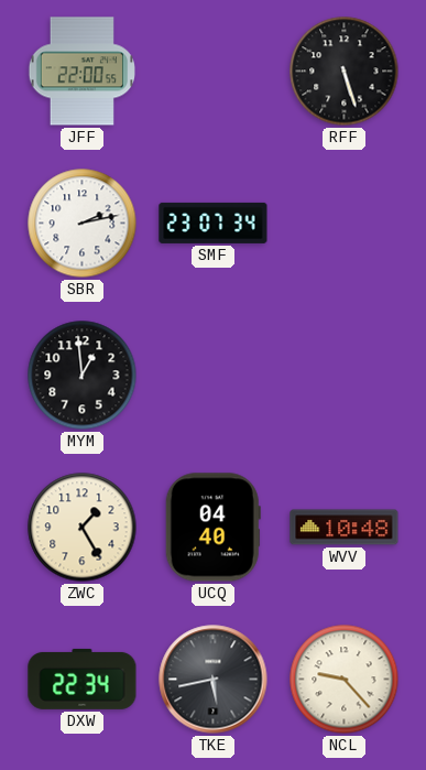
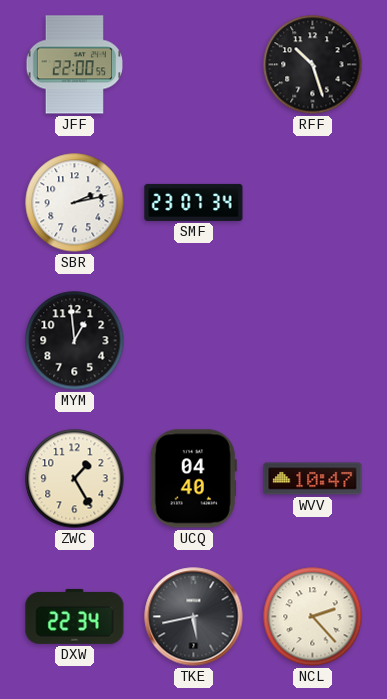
RFF: 5:27 -> 10:27 (313, 65)
WVV: 10:48 -> 10:47 (313, 479)
NCL: 9:23 -> 2:23 (313, 617)
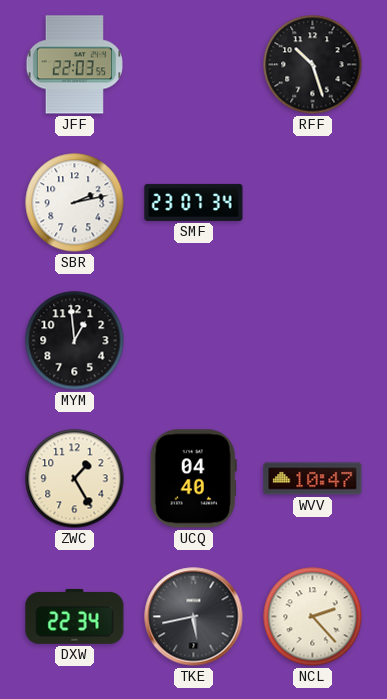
JFF: 22:00 -> 22:03 (74, 65)
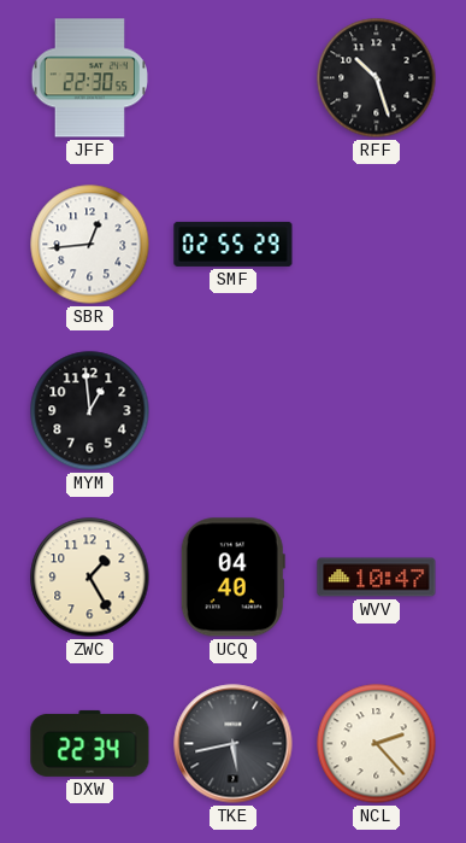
JFF: 22:03 -> 22:30 (89, 78)
SBR: 2:13 -> 12:44 (90, 245)
SMF: 23:07 -> 02:55 (234, 244)
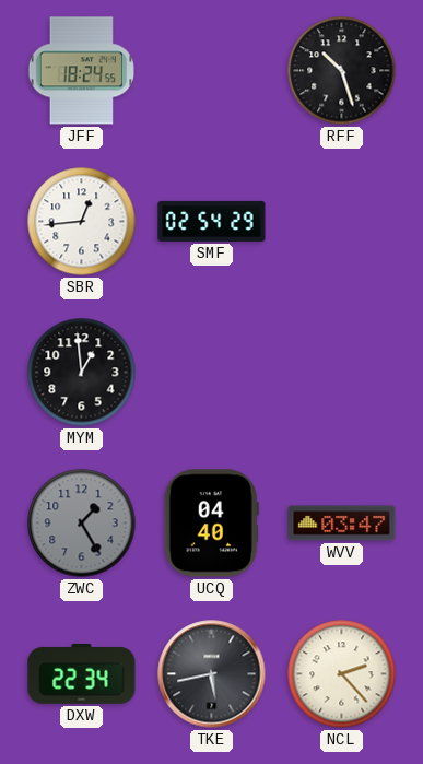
JFF: 22:30 -> 18:24 (81, 71)
SMF: 02:55 -> 02:54 (212, 221)
ZWC dial: cream -> grey (82, 524)
WVV: 10:47 -> 03:47 (342, 524)
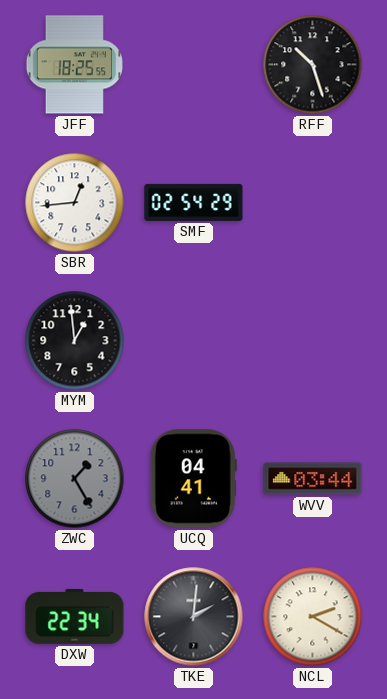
JFF: 18:24 -> 18:25 (74, 65)
UCQ: 04:40 -> 04:41 (193, 479)
WVV: 03:47 -> 03:44 (313, 479)
TKE: 5:43 -> 2:01 (194, 617)
NCL: 2:23 -> 2:20 (313, 617)
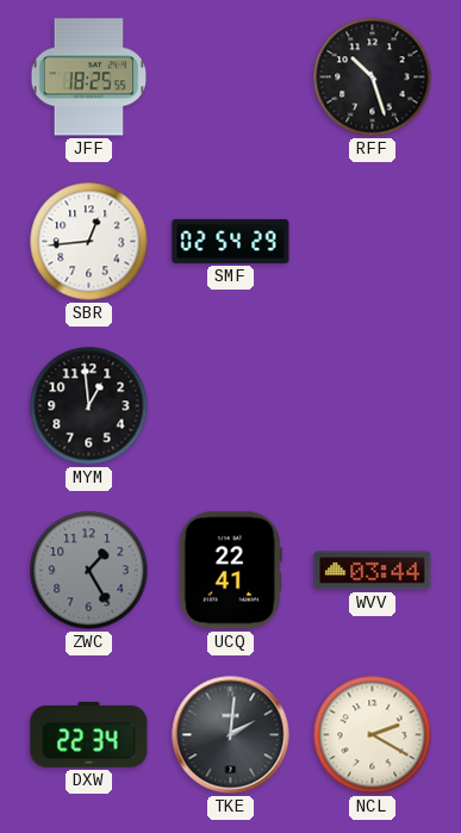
UCQ: 04:41 -> 22:41 (230, 571)
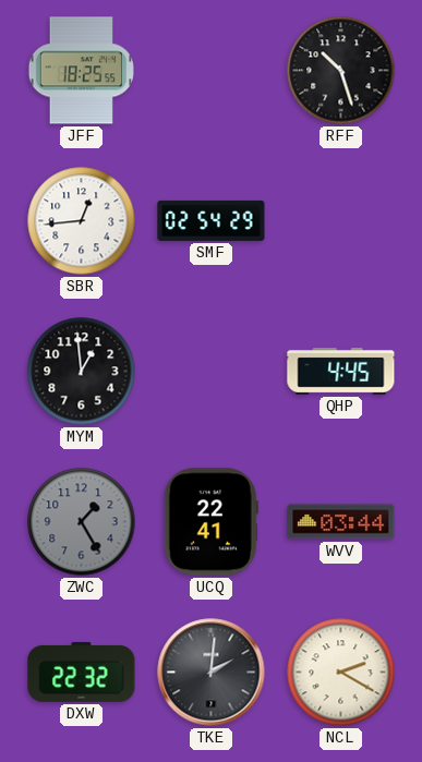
QHP: none -> 4:45 (341, 371)
DXW: 22:34 -> 22:32 (82, 672)
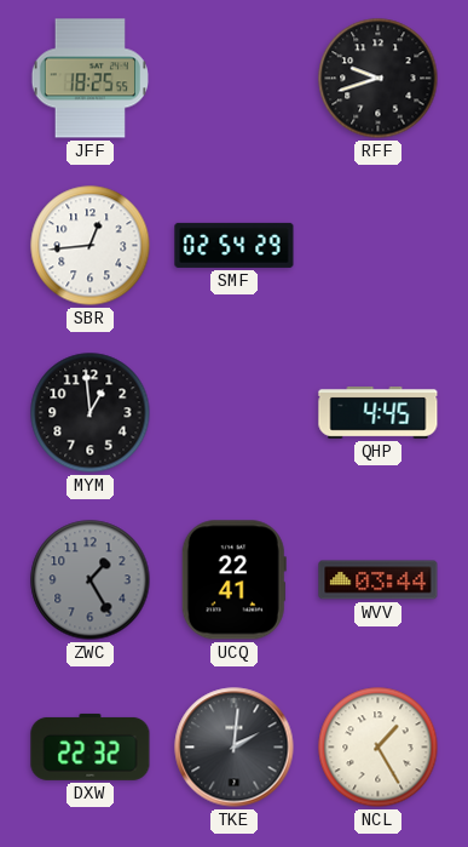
RFF: 10:27 -> 9:42 (379, 79)
NCL: 2:20 -> 1:25 (379, 748)
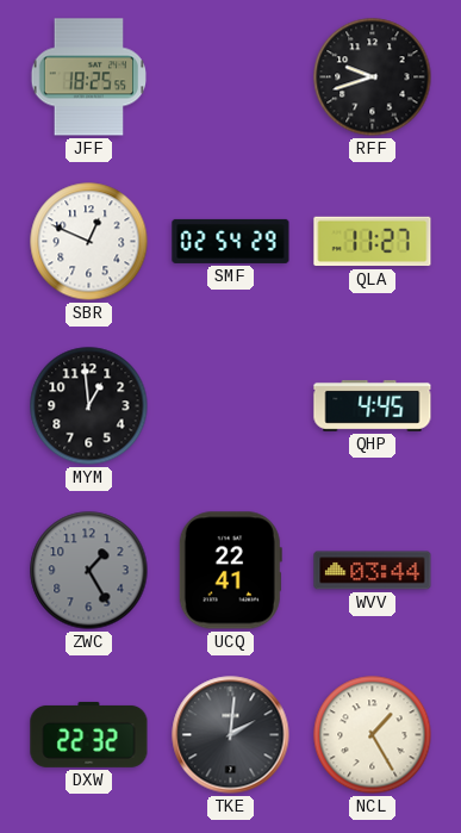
SBR: 12:44 -> 12:49 (89, 242)
QLA: none -> 11:27 (373, 242)
